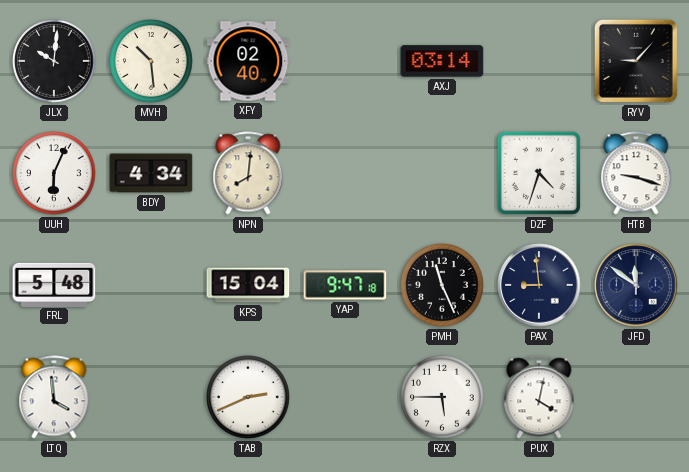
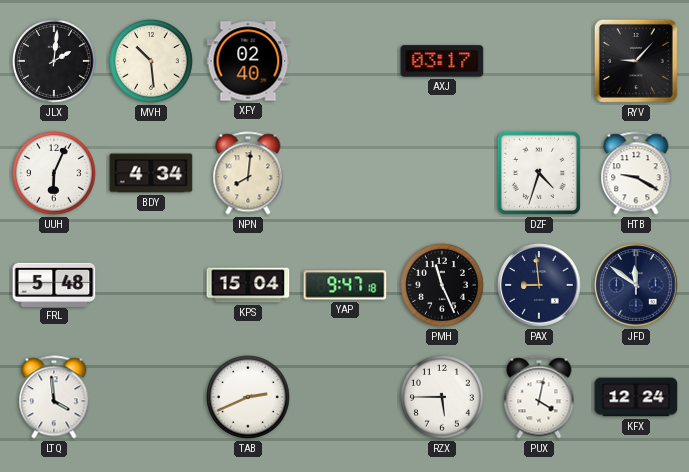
JLX: 10:01 -> 2:01 (54, 61)
AXJ: 03:14 -> 03:17 (442, 61)
HTB: 9:18 -> 9:20 (636, 173)
KFX: none -> 12:24 (636, 397)
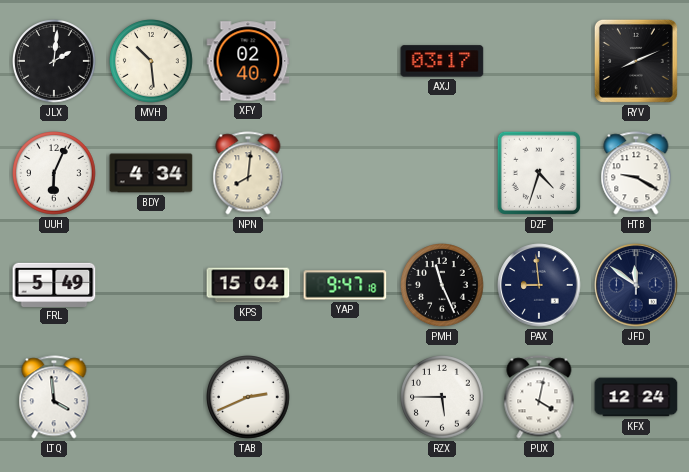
RYV: 9:07 -> 8:11 (636, 61)
FRL: 5:48 -> 5:49 (54, 284)
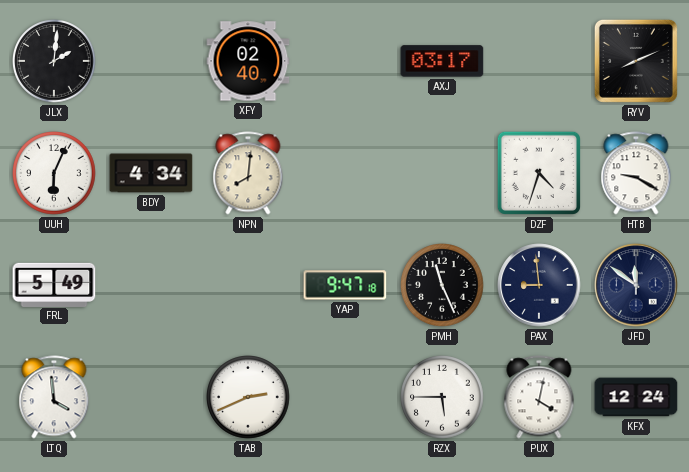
MVH: 10:29 -> none (151, 61)
KPS: 15:04 -> none (248, 285)
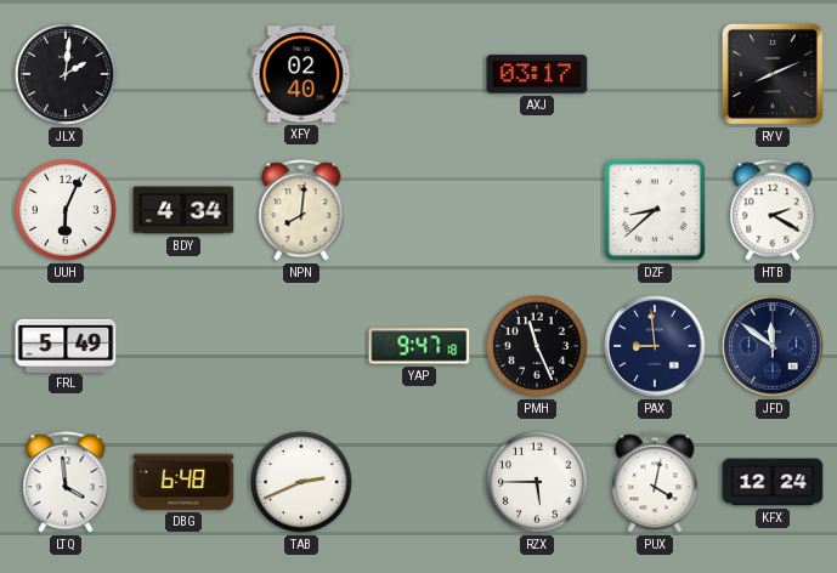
DZF: 4:33 -> 8:38 (655, 210)
HTB: 9:20 -> 2:20 (773, 210)
DBG: none -> 6:48 (183, 482)
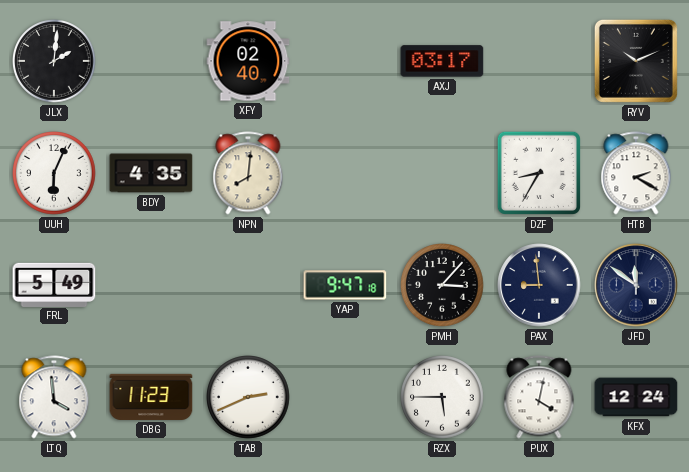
RYV: 8:11 -> 10:11 (636, 61)
BDY: 4:34 -> 4:35 (151, 173)
DZF: 8:38 -> 8:35 (539, 173)
PMH: 11:26 -> 3:07 (442, 285)
DBG: 6:48 -> 11:23 (151, 397)
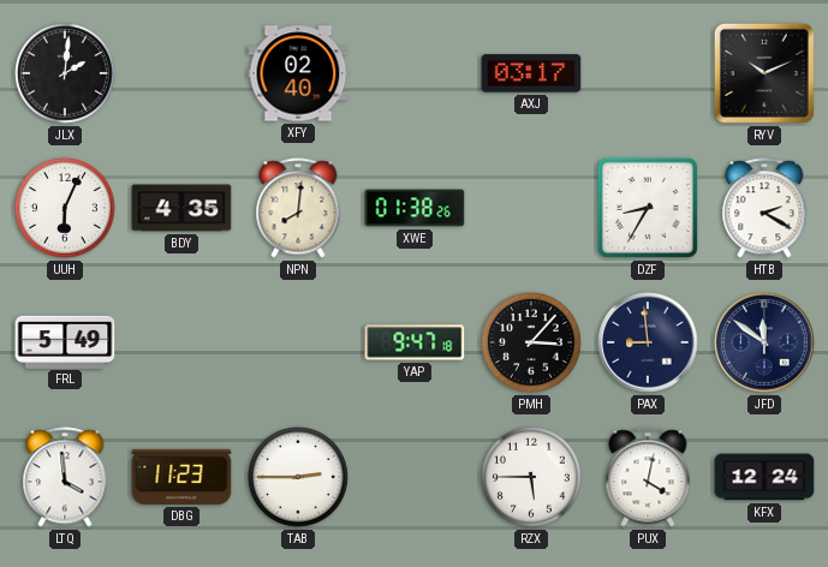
XWE: none -> 01:38 (415, 208)
TAB: 2:41 -> 2:45 (298, 477)
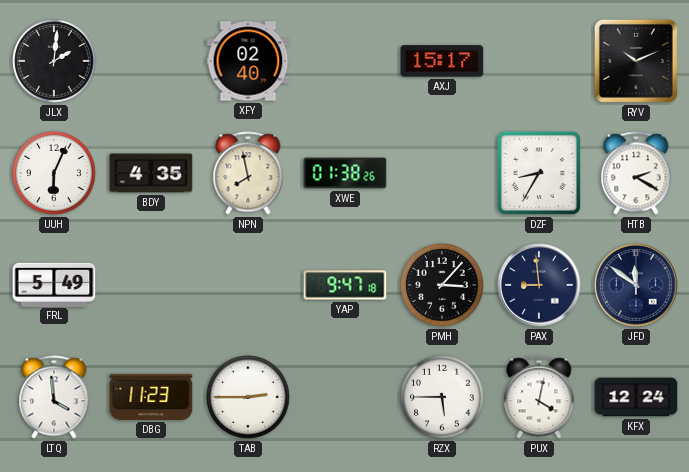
AXJ: 03:17 -> 15:17 (442, 61)
NPN: 8:01 -> 7:58 (248, 173)
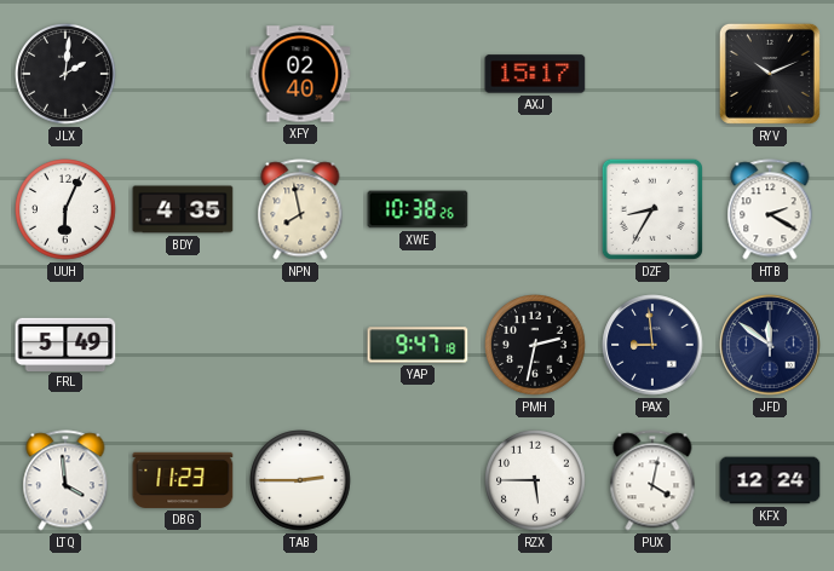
XWE: 01:38 -> 10:38 (418, 209)
PMH: 3:07 -> 2:32 (535, 345)
